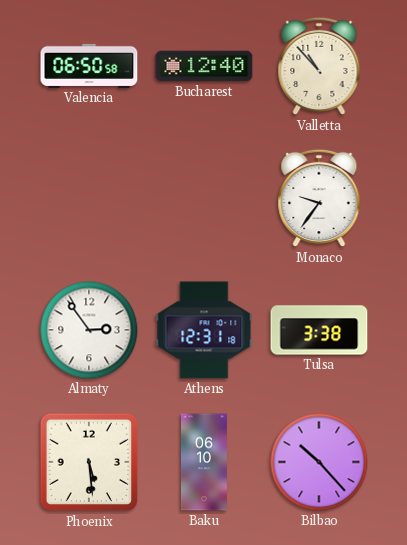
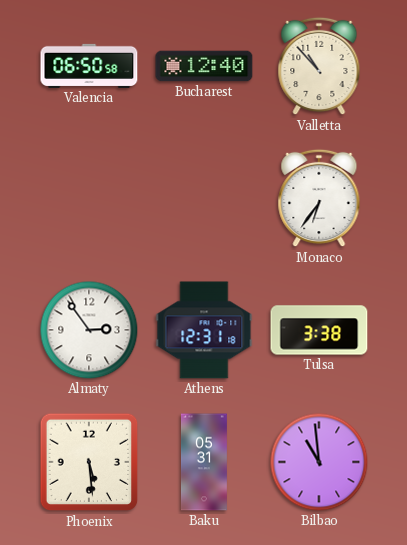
Monaco: 9:36 -> 6:36 (319, 198)
Baku: 06:10 -> 05:31 (205, 462)
Bilbao: 10:23 -> 10:59 (319, 462)
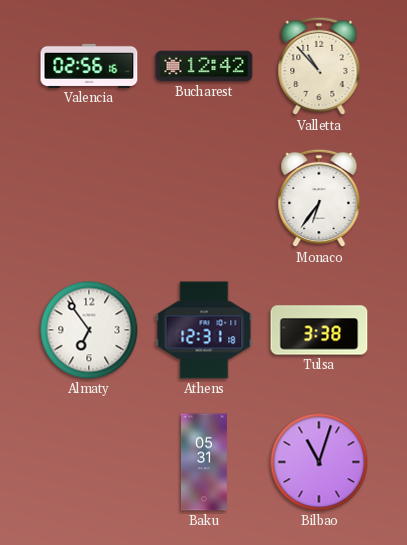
Valencia: 06:50 -> 02:56 (89, 66)
Bucharest: 12:40 -> 12:42 (204, 66)
Almaty: 2:54 -> 6:54 (89, 330)
Phoenix: 5:29 -> none (89, 462)
Bilbao: 10:59 -> 11:03 (319, 462)
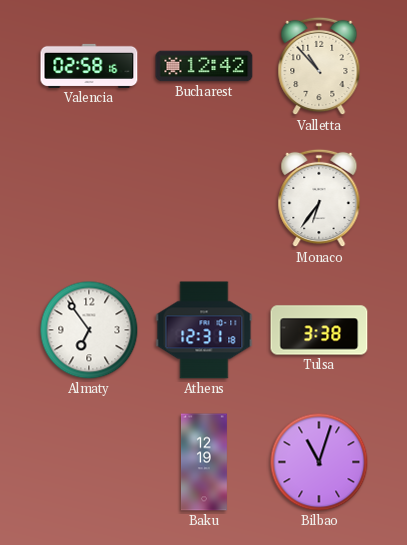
Valencia: 02:56 -> 02:58 (89, 66)
Baku: 05:31 -> 12:19 (205, 462)
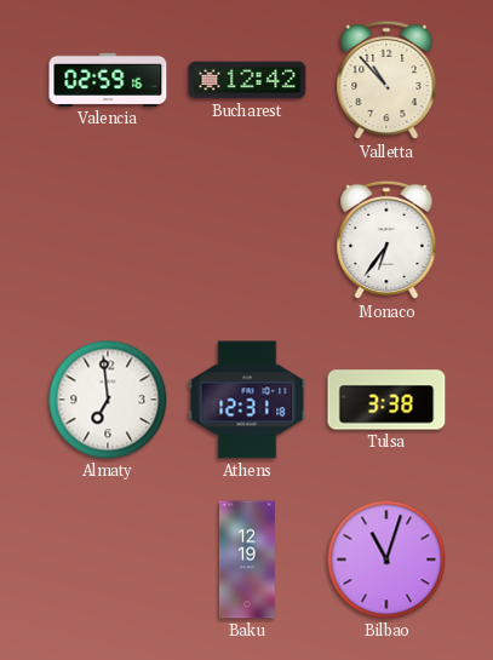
Valencia: 02:58 -> 02:59 (108, 80)
Almaty: 6:54 -> 6:59 (108, 400)
